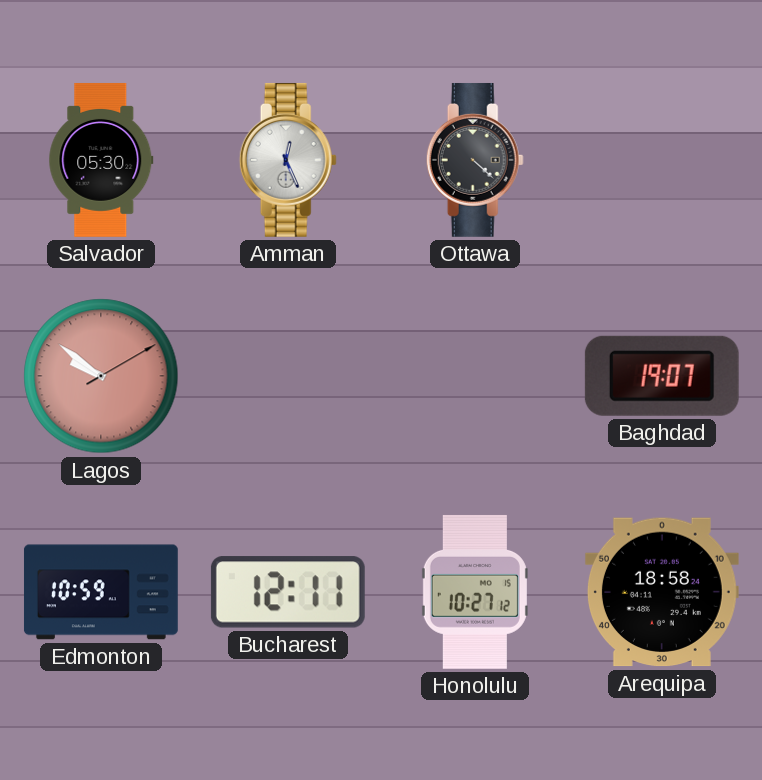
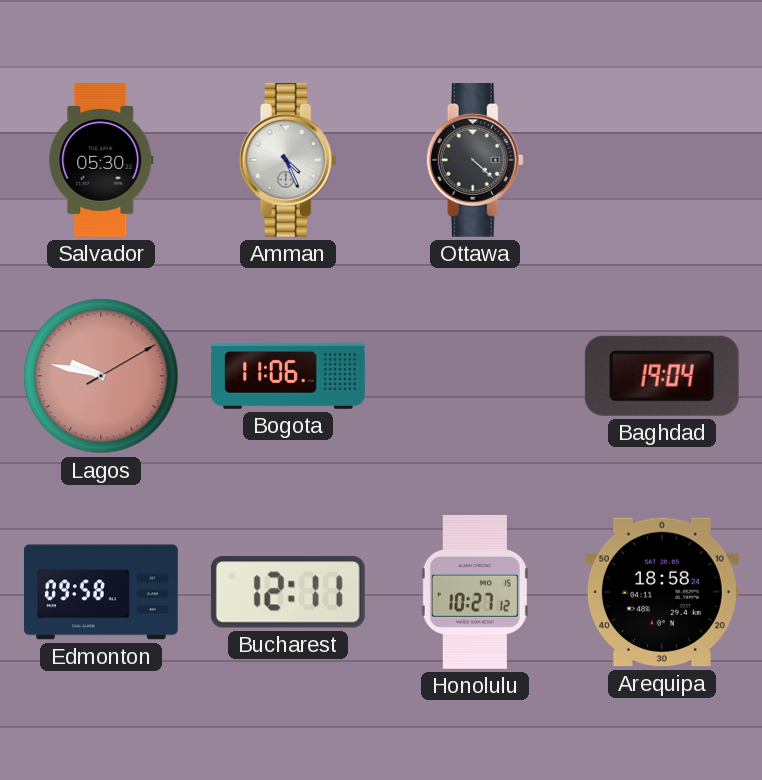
Amman: 12:26 -> 4:26 (288, 160)
Lagos: 9:51 -> 9:47 (101, 376)
Bogota: none -> 11:06 (289, 376)
Baghdad: 19:07 -> 19:04 (662, 376)
Edmonton: 10:59 -> 09:58 (101, 592)
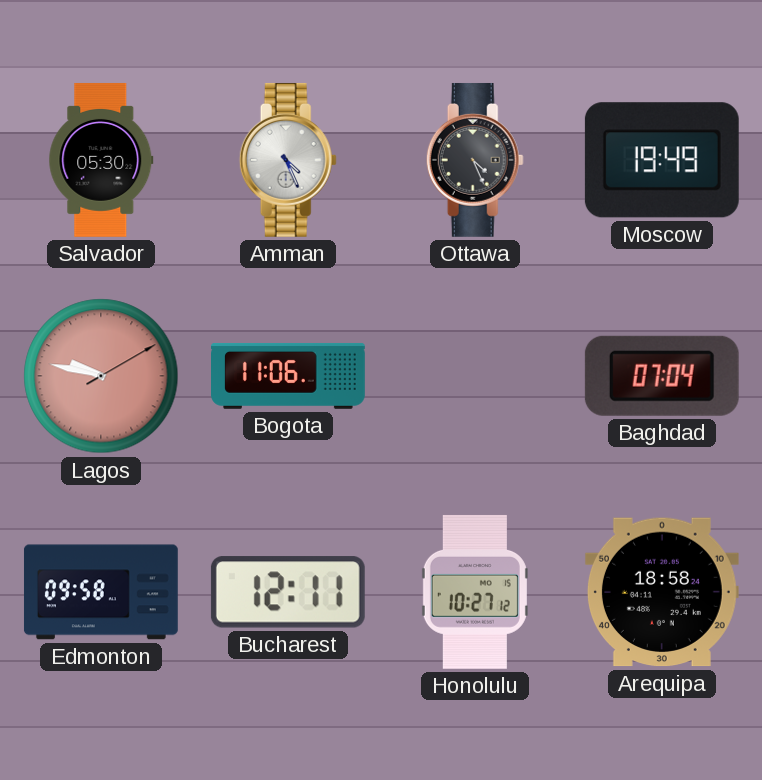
Ottawa: 4:22 -> 4:26 (475, 160)
Moscow: none -> 19:49 (662, 160)
Baghdad: 19:04 -> 07:04 (662, 376)
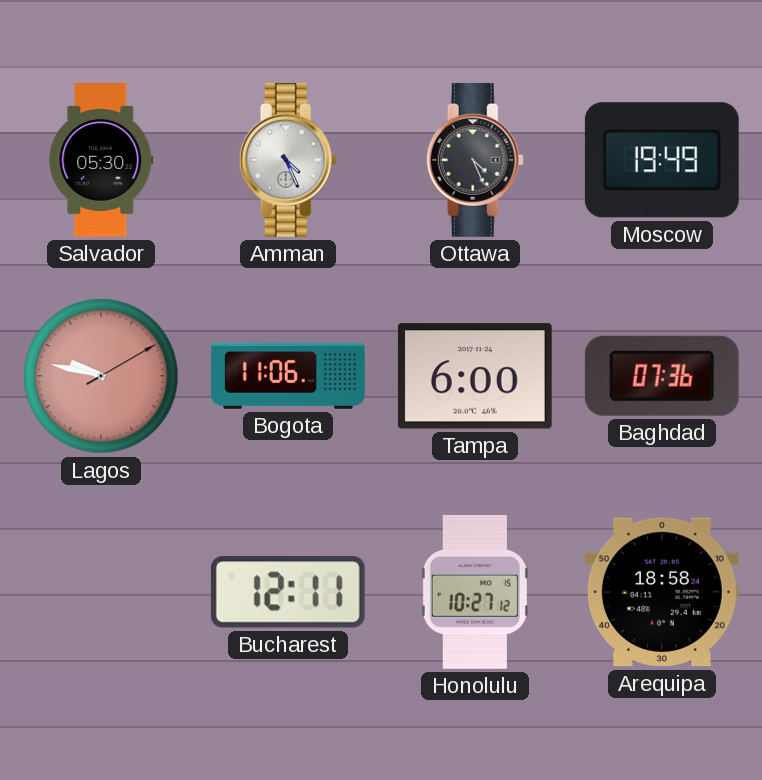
Tampa: none -> 6:00 (475, 376)
Baghdad: 07:04 -> 07:36 (662, 376)
Edmonton: 09:58 -> none (101, 592)
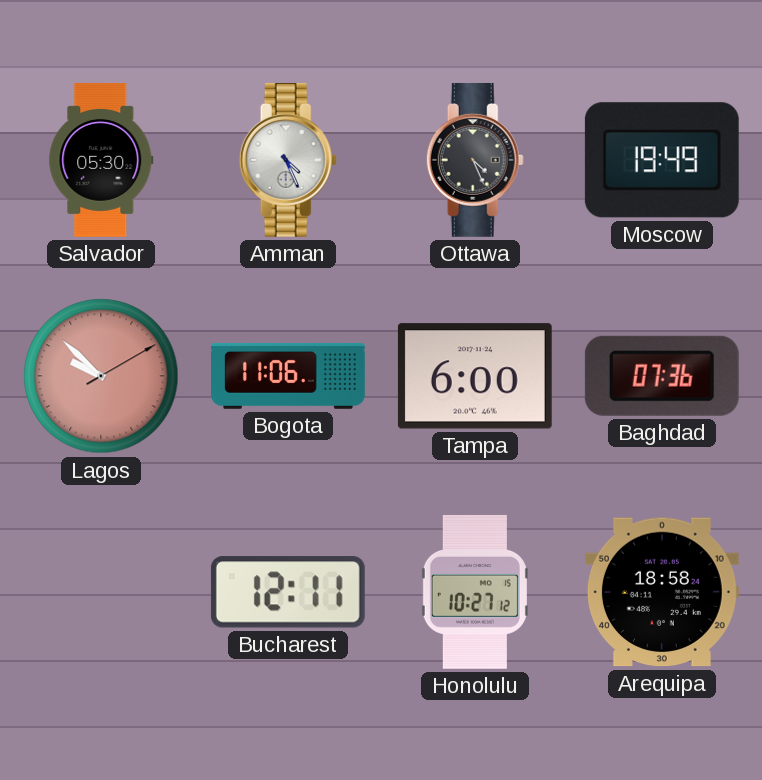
Lagos: 9:47 -> 9:52 (101, 376)
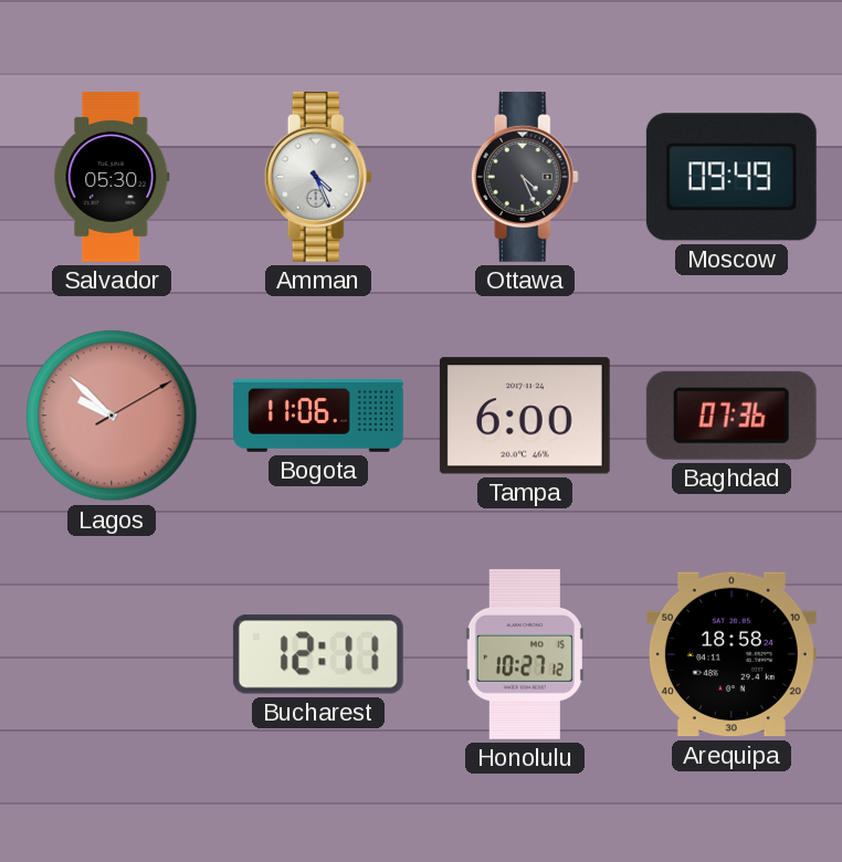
Moscow: 19:49 -> 09:49 (732, 177)
